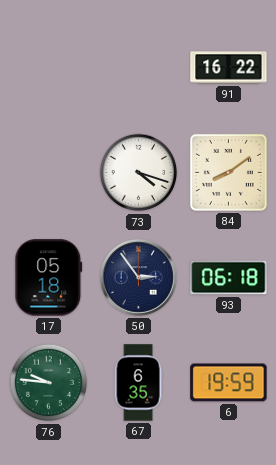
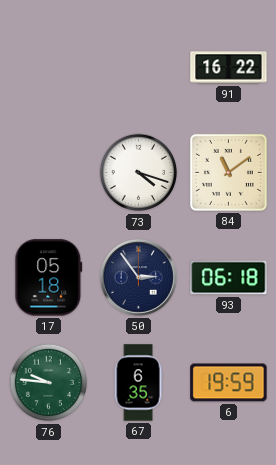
84: 8:09 -> 11:09 (228, 172)
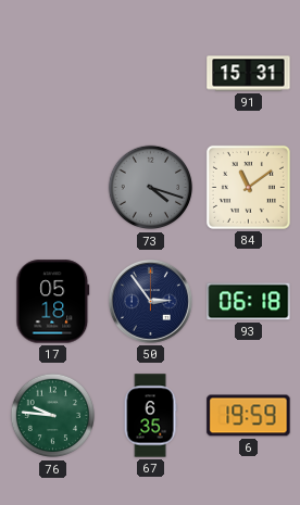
91: 16:22 -> 15:31 (249, 74)
73 dial: white -> grey (151, 188)
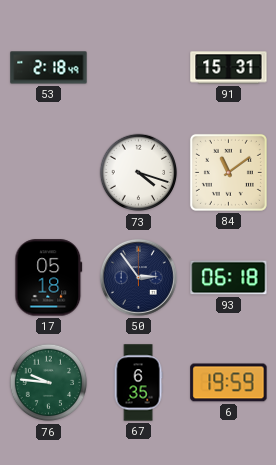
53: none -> 2:18 (49, 68)
73 dial: grey -> white (139, 173)
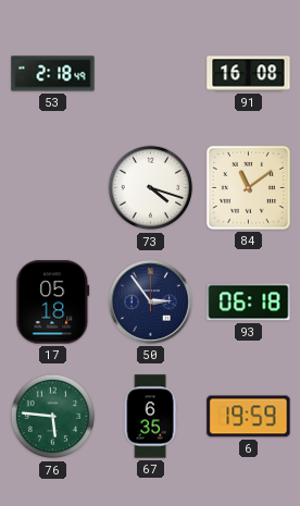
91: 15:31 -> 16:08 (249, 74)
76: 9:46 -> 5:46 (53, 417)
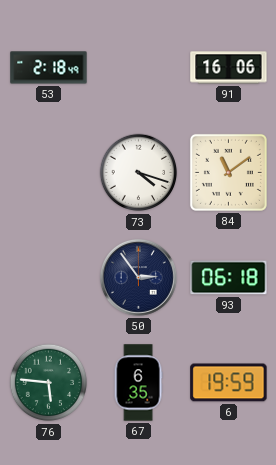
91: 16:08 -> 16:06 (229, 68)
17: 05:18 -> none (53, 303)
